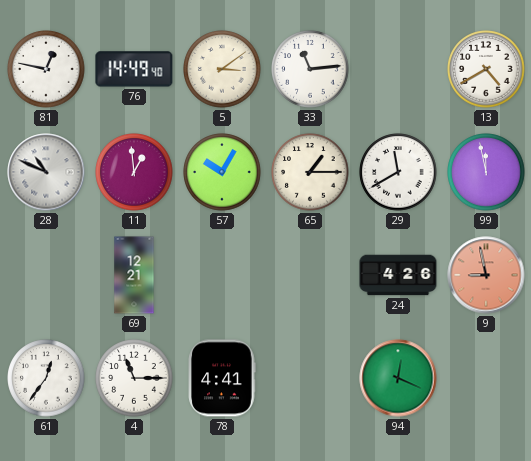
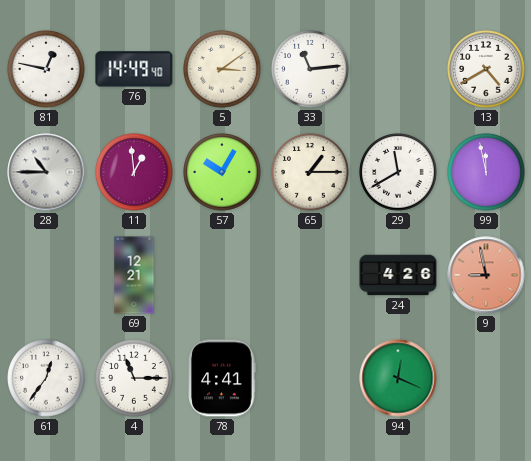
28: 10:49 -> 10:45 (46, 172)
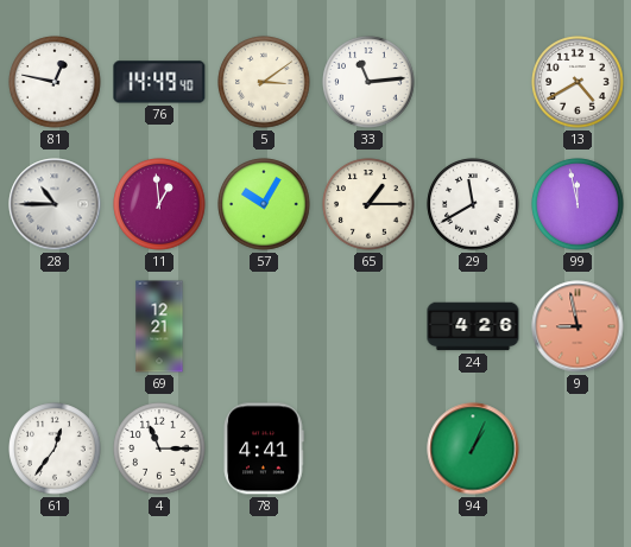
94: 12:19 -> 1:04 (473, 449)
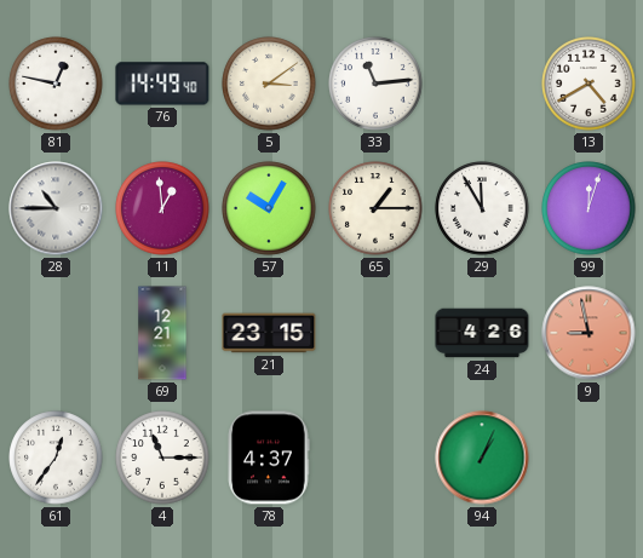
29: 11:40 -> 11:55 (482, 208)
99: 11:58 -> 12:03 (589, 208)
21: none -> 23:15 (269, 333)
78: 4:41 -> 4:37 (269, 458)
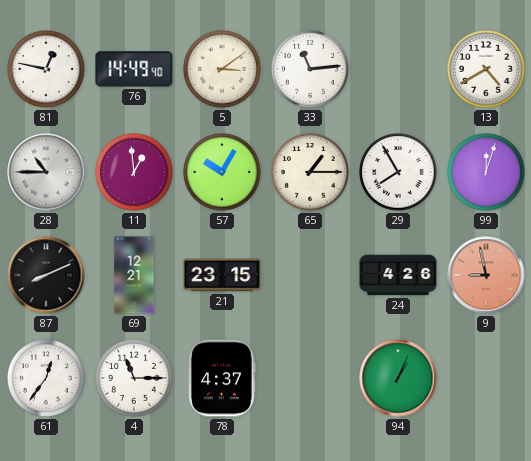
29: 11:55 -> 7:55 (398, 172)
87: none -> 8:11 (46, 275)
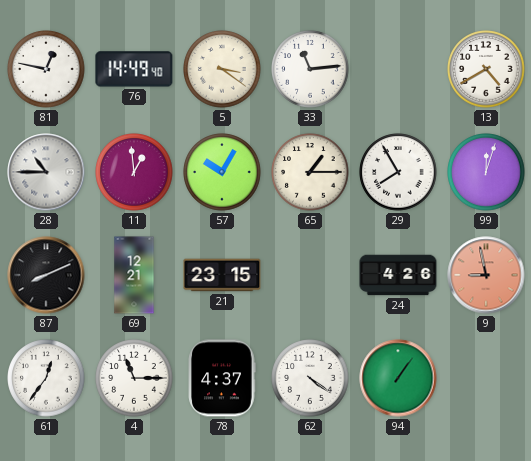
5: 3:09 -> 3:21 (222, 69)
62: none -> 4:21 (310, 378)
94: 1:04 -> 1:06 (398, 378)
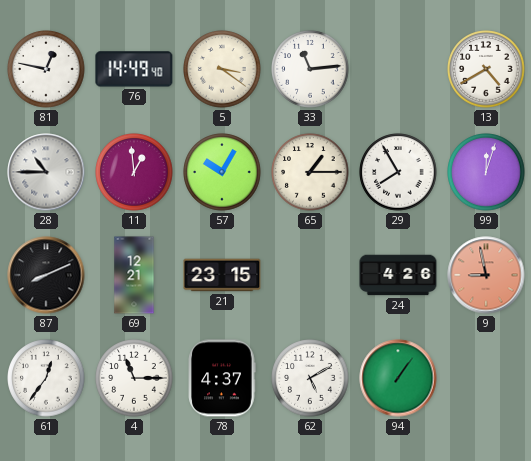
62: 4:21 -> 5:10 (310, 378)
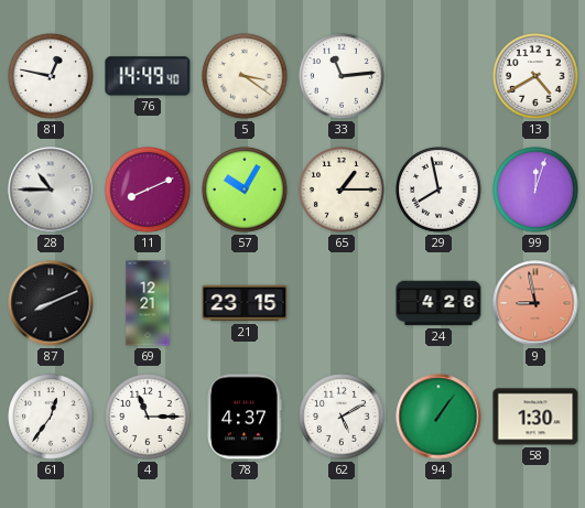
11: 12:59 -> 8:11 (148, 190)
29: 7:55 -> 7:58 (438, 190)
58: none -> 1:30 (535, 417)
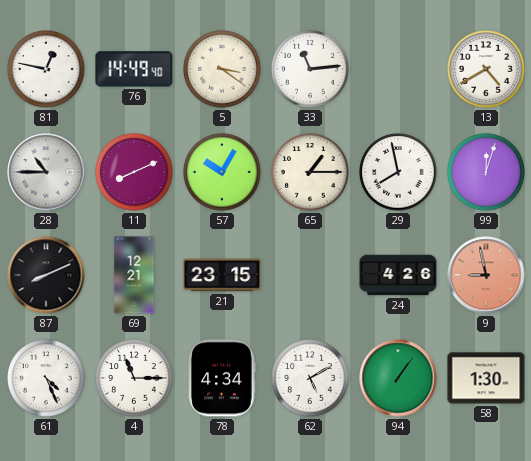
61: 12:36 -> 4:26 (46, 378)
78: 4:37 -> 4:34 (222, 378)
